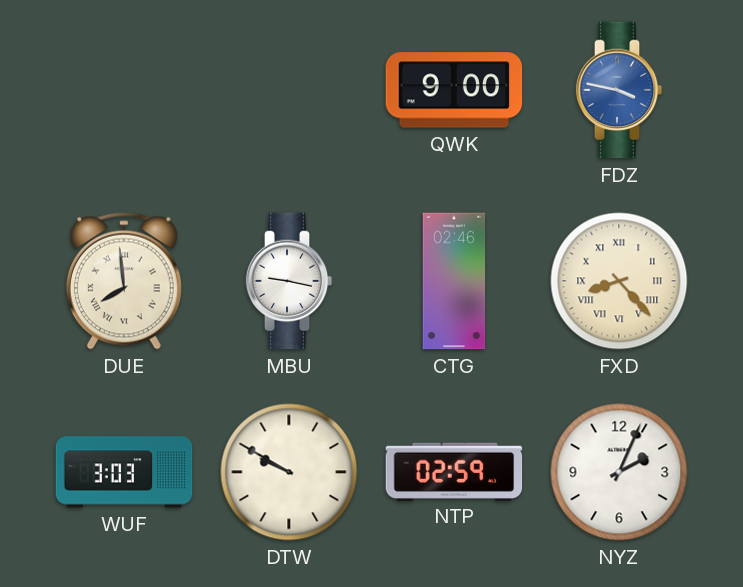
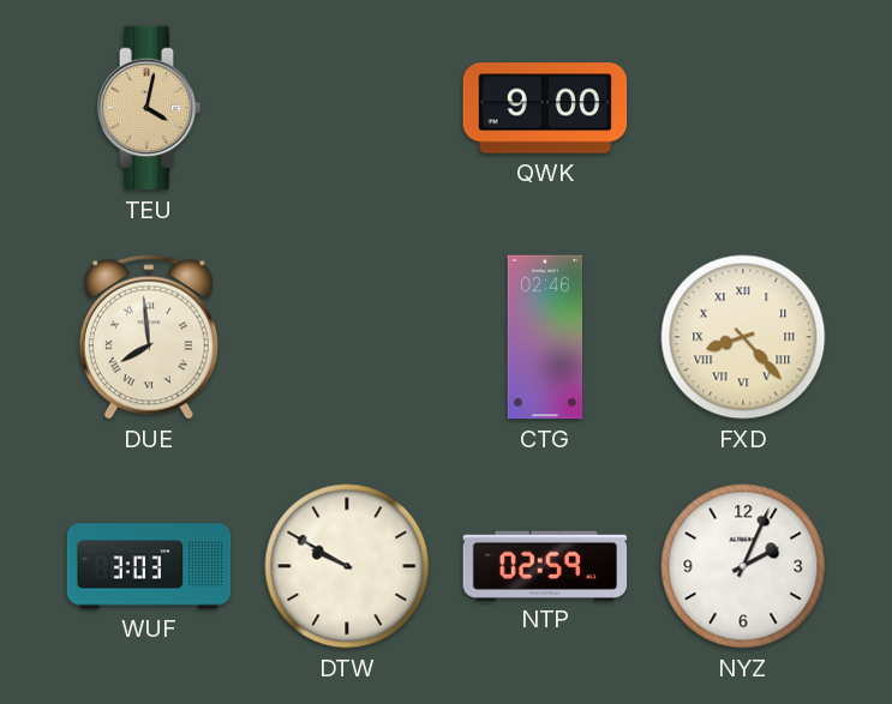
TEU: none -> 4:02 (149, 108)
FDZ: 3:47 -> none (619, 90)
MBU: 9:17 -> none (289, 281)
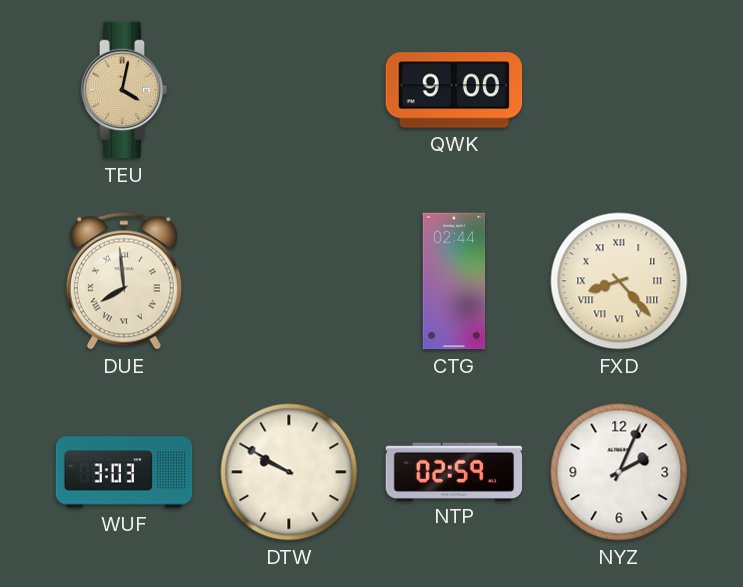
CTG: 02:46 -> 02:44 (454, 281)
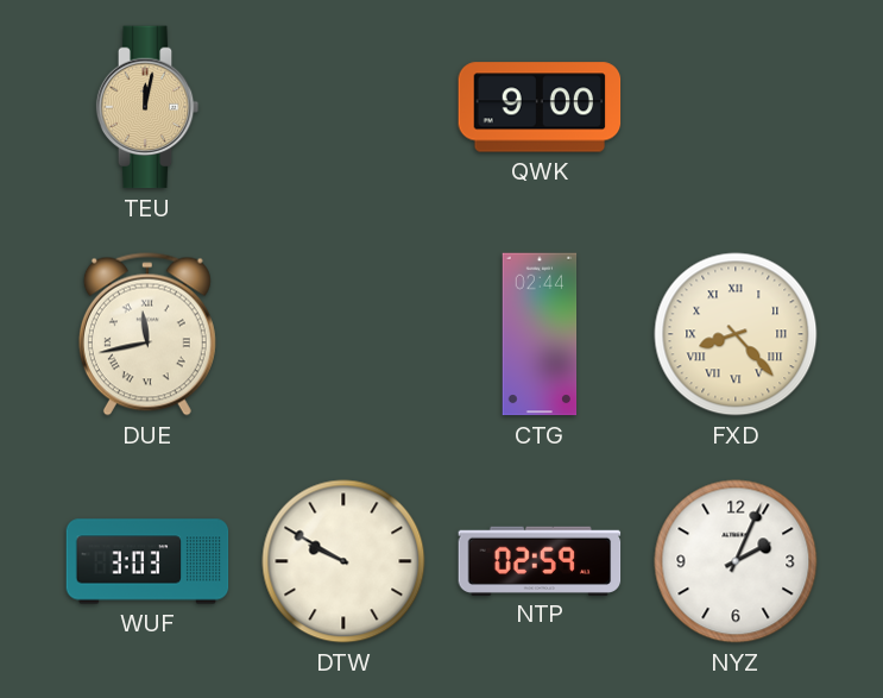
TEU: 4:02 -> 12:02 (147, 107)
DUE: 7:59 -> 11:43 (147, 334)
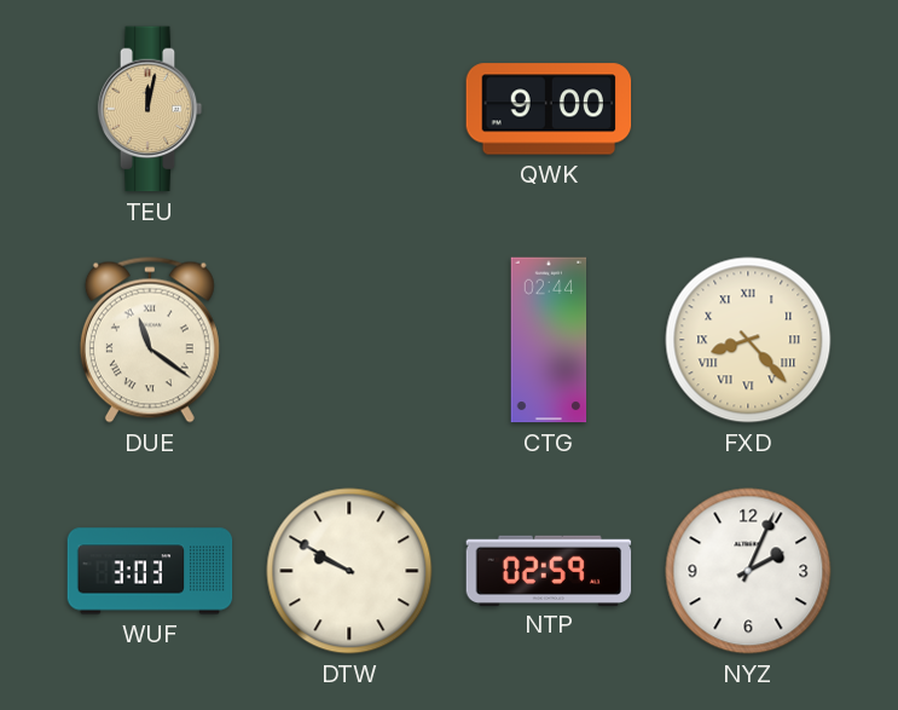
DUE: 11:43 -> 11:21 (150, 340)
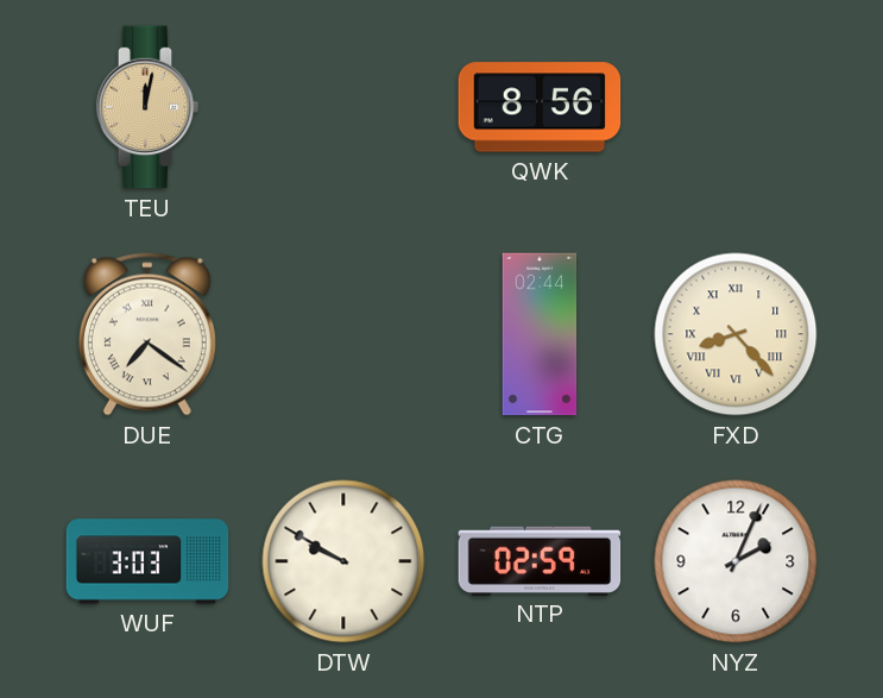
QWK: 9:00 -> 8:56 (540, 107)
DUE: 11:21 -> 7:21 (147, 334)
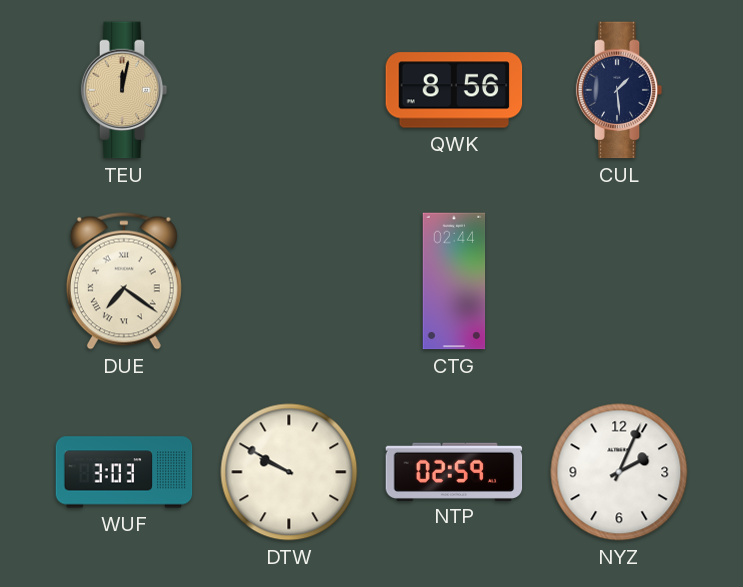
CUL: none -> 1:29 (619, 90)
FXD: 8:23 -> none (736, 334)
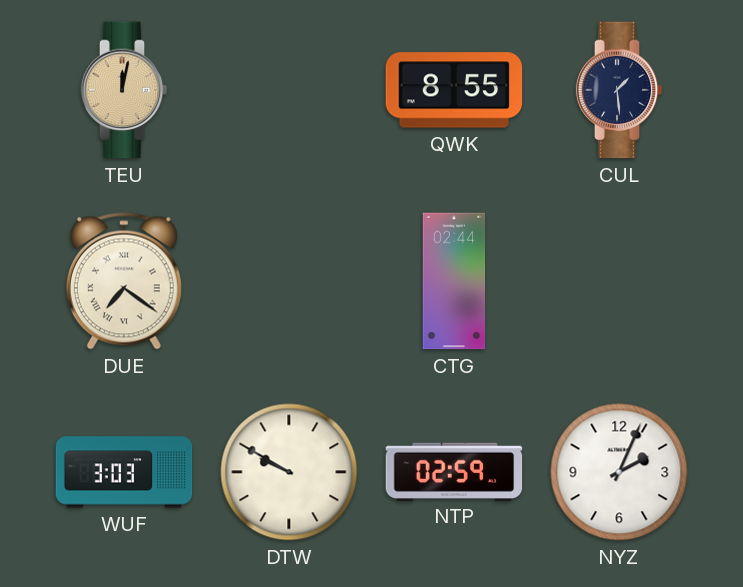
QWK: 8:56 -> 8:55 (454, 90)
